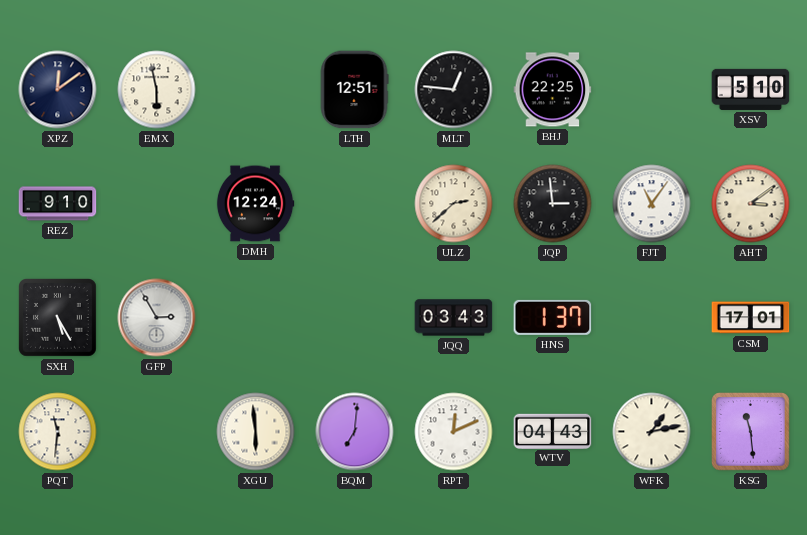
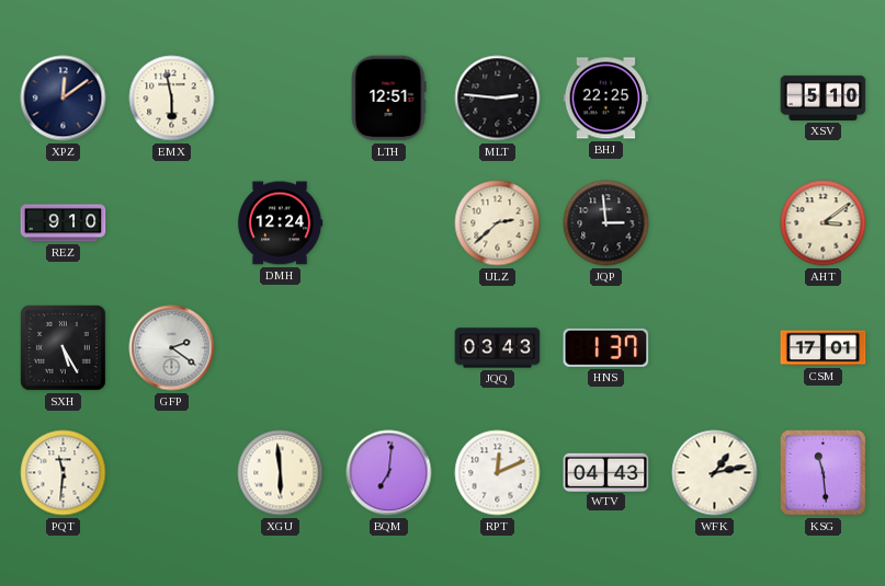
MLT: 12:46 -> 2:46 (498, 99)
FJT: 11:06 -> none (652, 204)
GFP: 2:55 -> 2:21 (172, 348)
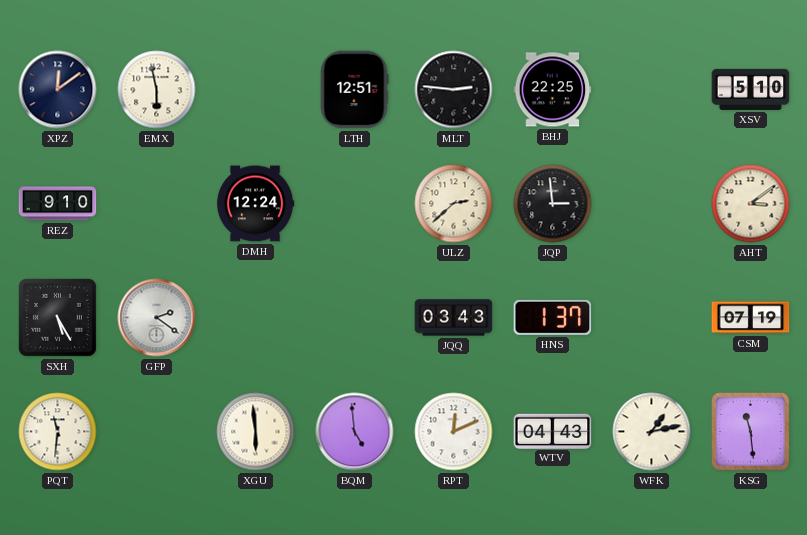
CSM: 17:01 -> 07:19 (751, 318)
BQM: 7:01 -> 4:59 (355, 432)
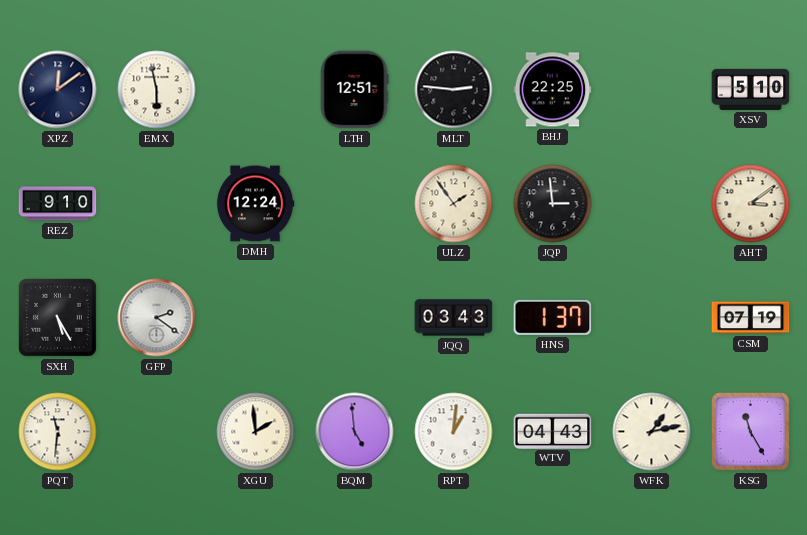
ULZ: 2:38 -> 1:54 (454, 204)
XGU: 5:59 -> 1:59 (256, 432)
RPT: 12:11 -> 1:01 (454, 432)
KSG: 11:29 -> 11:25 (751, 432)
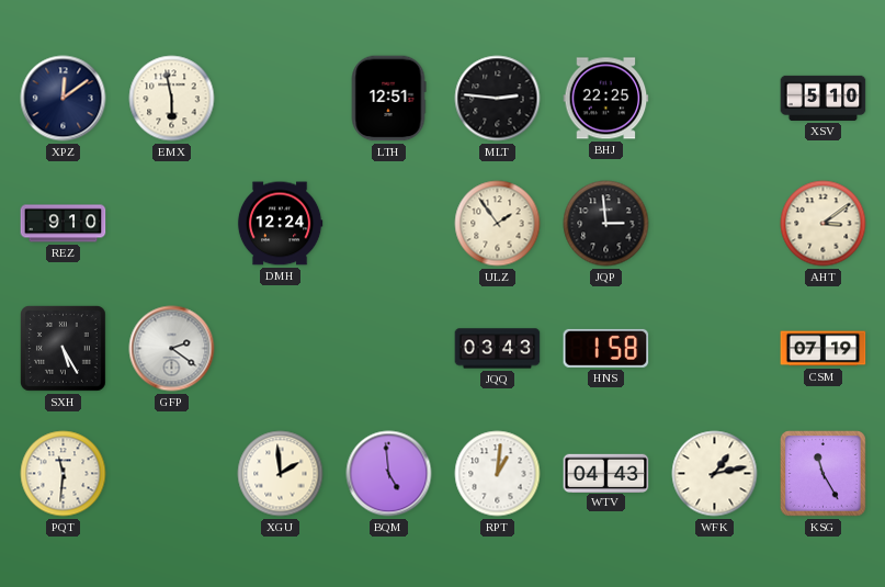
HNS: 1:37 -> 1:58 (606, 348)
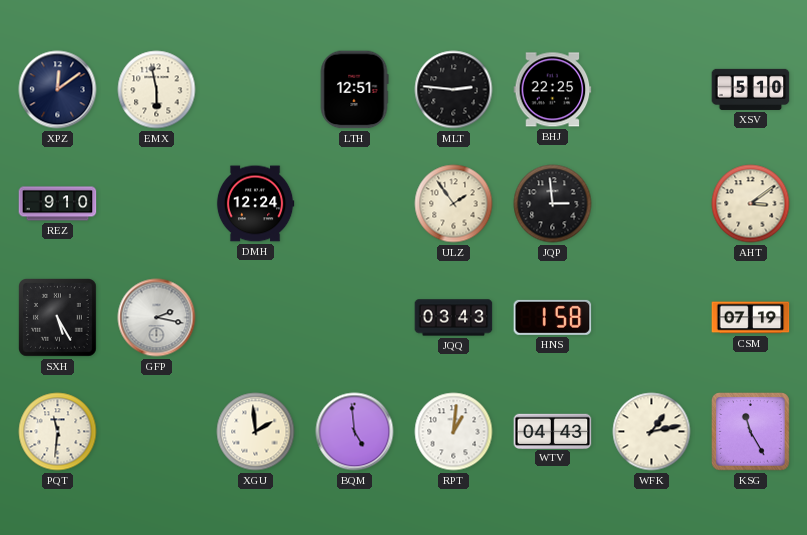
GFP: 2:21 -> 2:17 (157, 318)
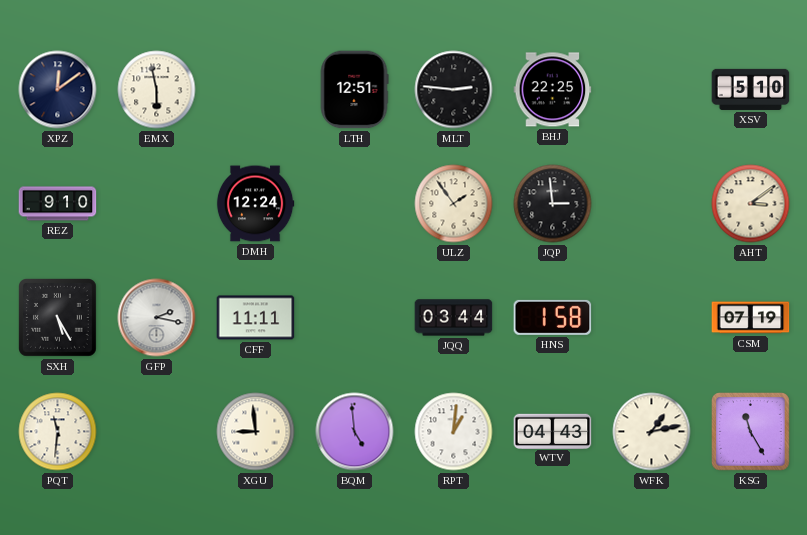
CFF: none -> 11:11 (256, 318)
JQQ: 03:43 -> 03:44 (454, 318)
XGU: 1:59 -> 8:59 (256, 432)
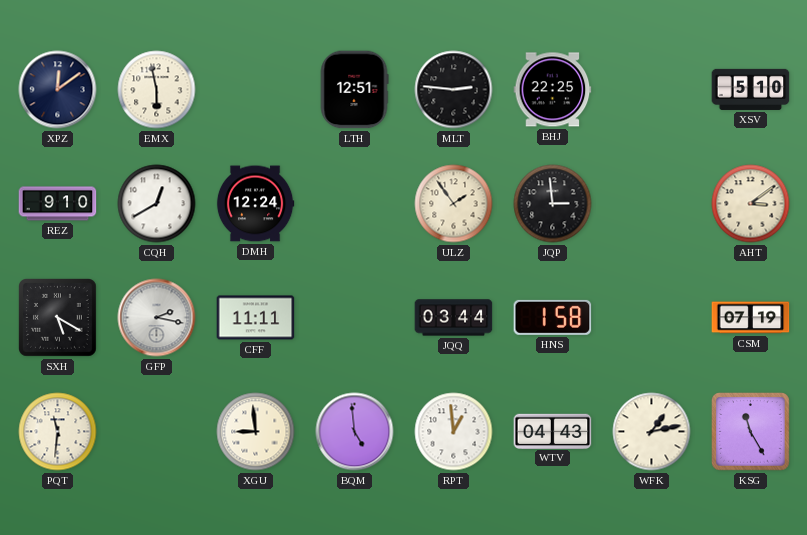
CQH: none -> 12:40 (157, 204)
SXH: 5:25 -> 5:20 (58, 318)
RPT: 1:01 -> 12:59 (454, 432)
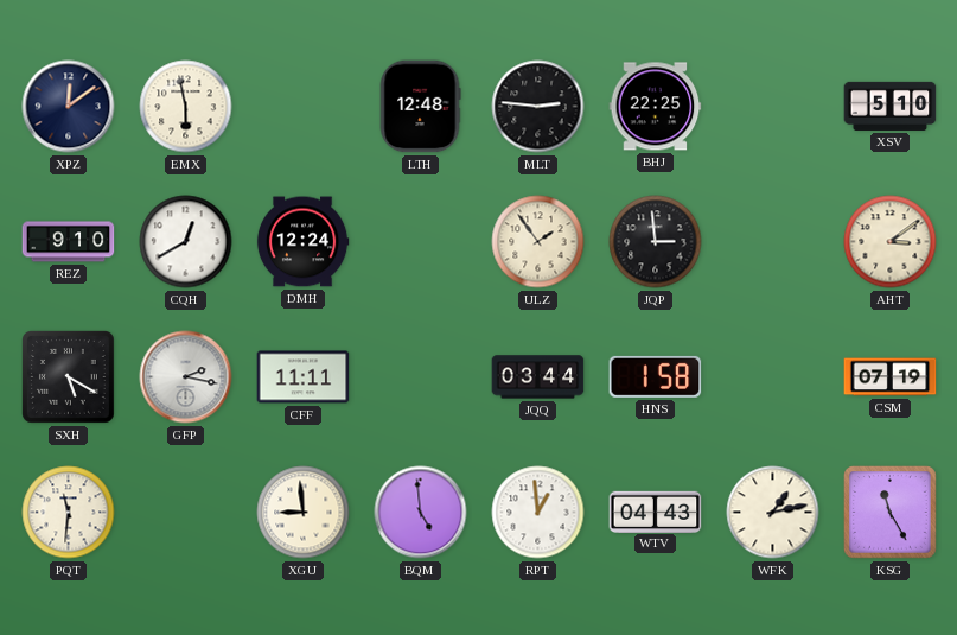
LTH: 12:51 -> 12:48 (420, 107)
